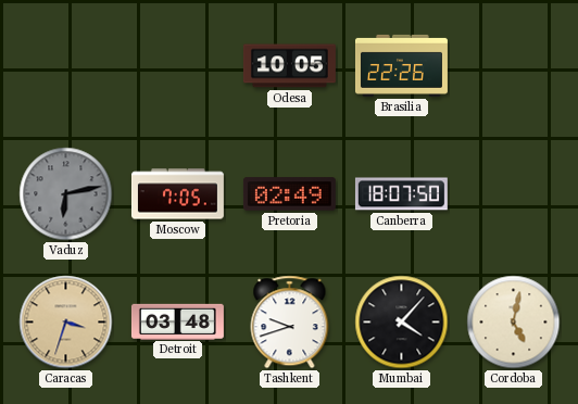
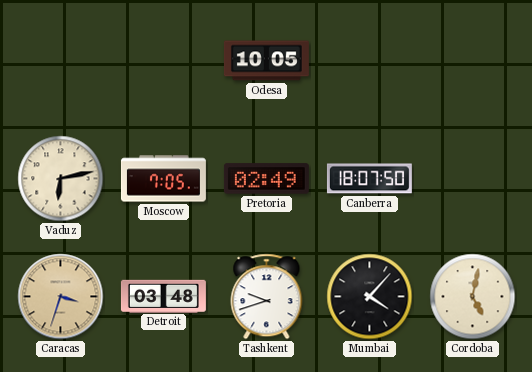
Brasilia: 22:26 -> none (401, 65)
Vaduz dial: grey -> cream (61, 179)
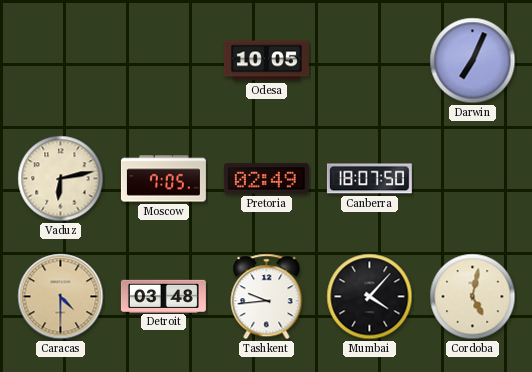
Darwin: none -> 7:04 (473, 61)
Caracas: 3:33 -> 4:30 (61, 297)
Tashkent: 9:42 -> 9:44 (267, 297)
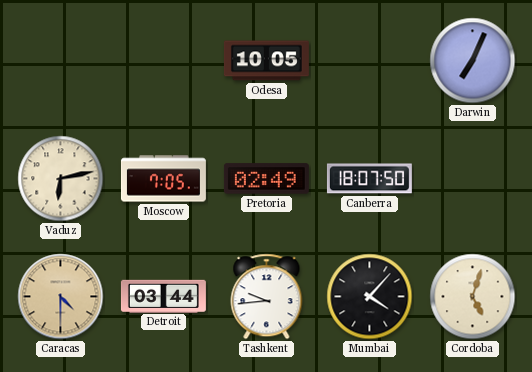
Detroit: 03:48 -> 03:44 (163, 296)
Cordoba: 5:02 -> 5:03 (473, 297)
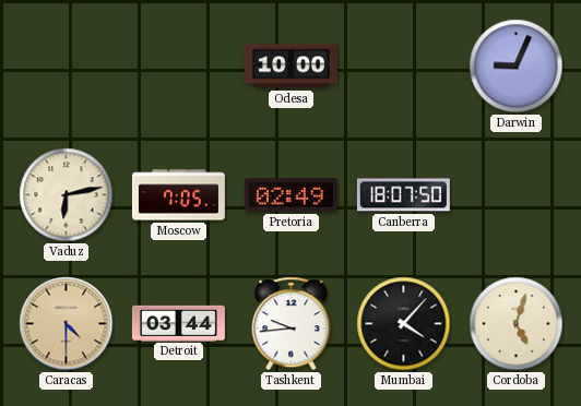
Odesa: 10:05 -> 10:00 (290, 67)
Darwin: 7:04 -> 9:04 (517, 67)
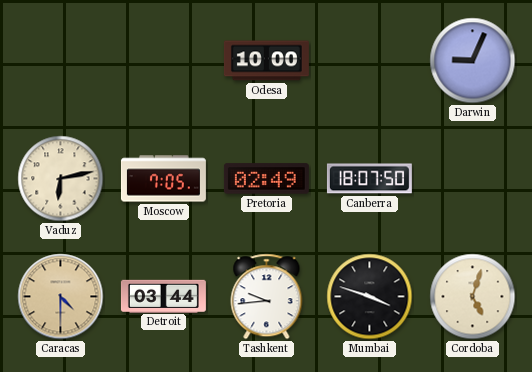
Mumbai: 4:07 -> 3:48 (370, 297)
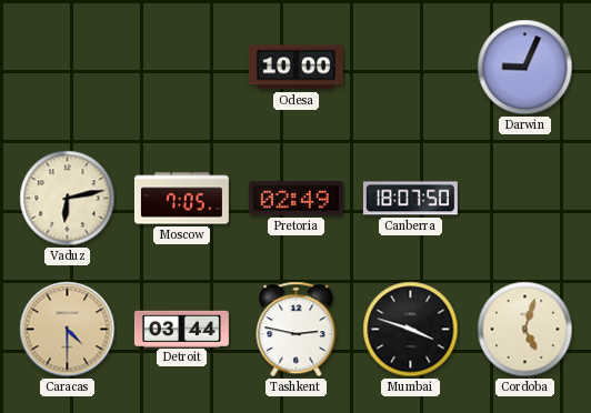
Tashkent: 9:44 -> 2:47 (297, 330)
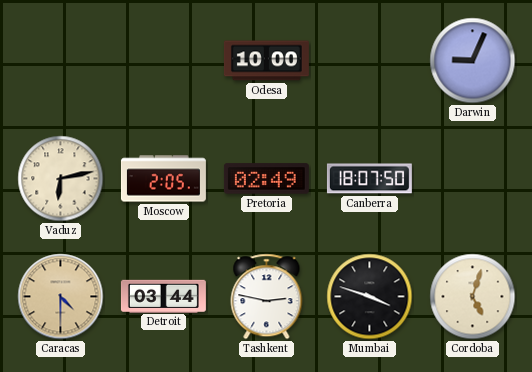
Moscow: 7:05 -> 2:05 (163, 179)
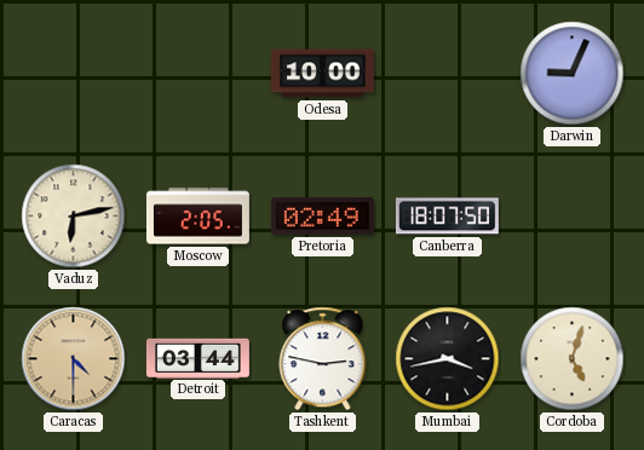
Mumbai: 3:48 -> 3:43 (448, 359)
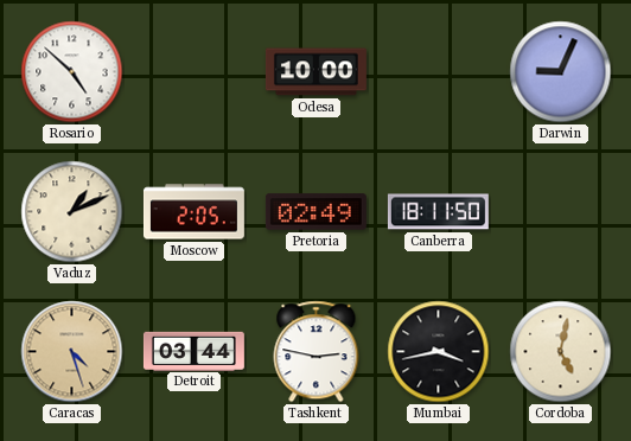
Rosario: none -> 4:52 (72, 72)
Vaduz: 6:13 -> 1:11 (72, 212)
Canberra: 18:07 -> 18:11 (438, 212)
Caracas: 4:30 -> 4:27 (72, 352)
Cordoba: 5:03 -> 5:02 (561, 352)
